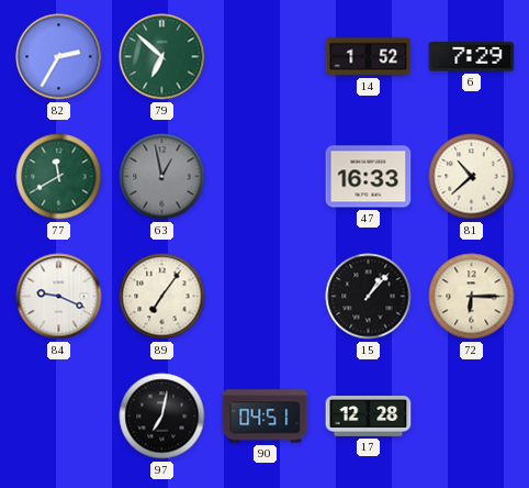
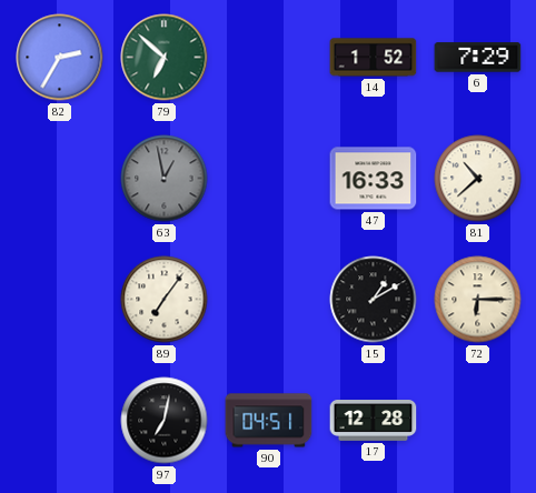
77: 11:40 -> none (59, 177)
84: 9:19 -> none (59, 297)
15: 1:07 -> 1:10 (374, 300)
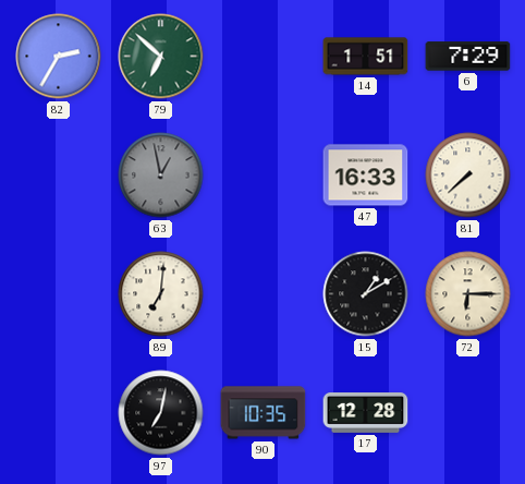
14: 1:52 -> 1:51 (366, 57)
81: 10:38 -> 7:38 (468, 176)
89: 7:06 -> 7:01 (161, 294)
90: 04:51 -> 10:35 (264, 413)
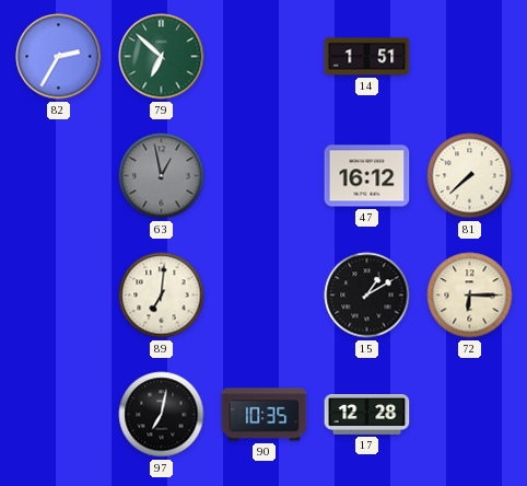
6: 7:29 -> none (468, 57)
47: 16:33 -> 16:12 (367, 176)
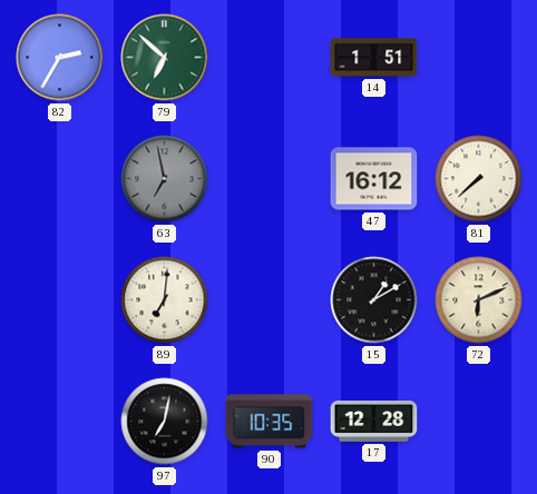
63: 12:58 -> 6:58 (165, 179)
72: 6:15 -> 6:11 (479, 300)
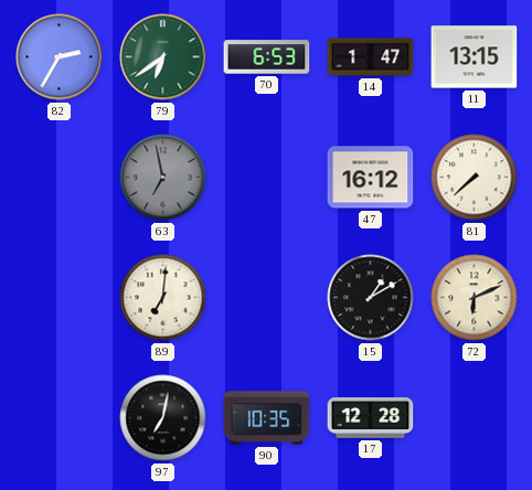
79: 6:52 -> 6:39 (163, 57)
70: none -> 6:53 (267, 57)
14: 1:51 -> 1:47 (371, 57)
11: none -> 13:15 (475, 57)
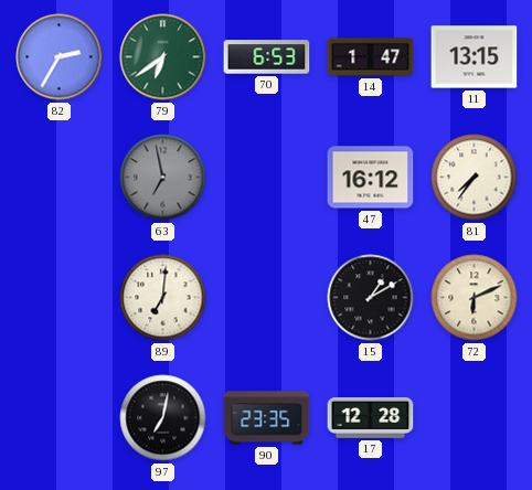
81: 7:38 -> 7:36 (475, 178)
90: 10:35 -> 23:35 (267, 418)
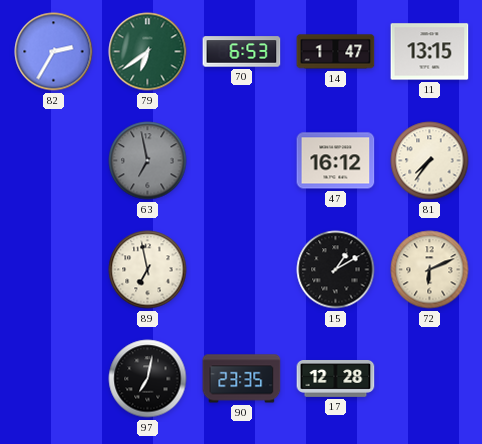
89: 7:01 -> 6:58 (148, 270)
